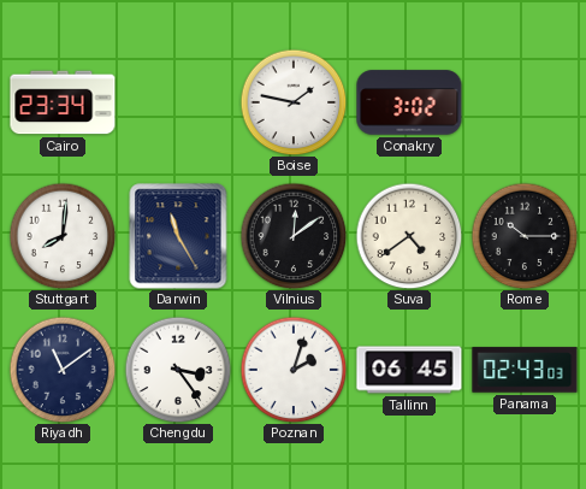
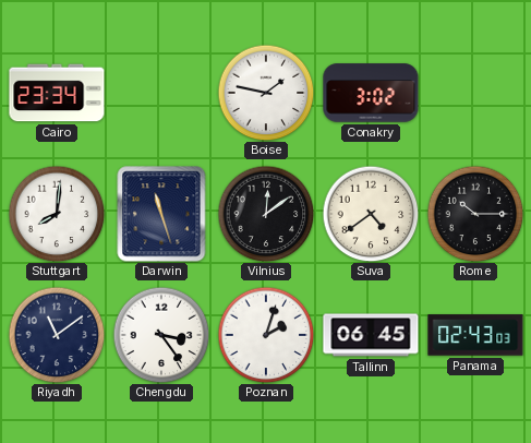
Darwin: 11:25 -> 11:27 (161, 214)
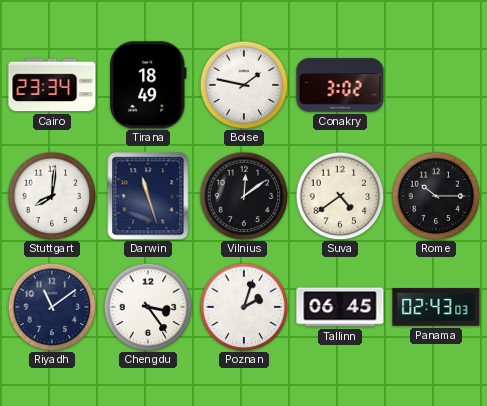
Tirana: none -> 18:49 (148, 85)
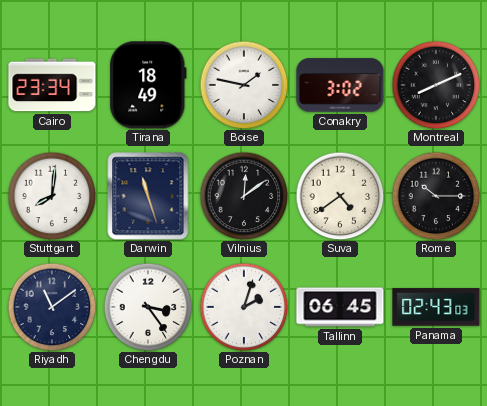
Montreal: none -> 8:11 (436, 85)
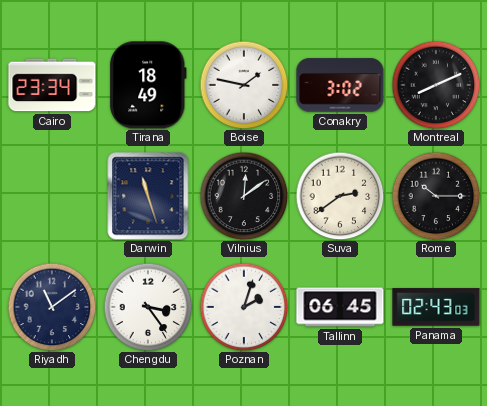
Stuttgart: 8:01 -> none (52, 196)
Suva: 4:39 -> 2:39 (340, 196)
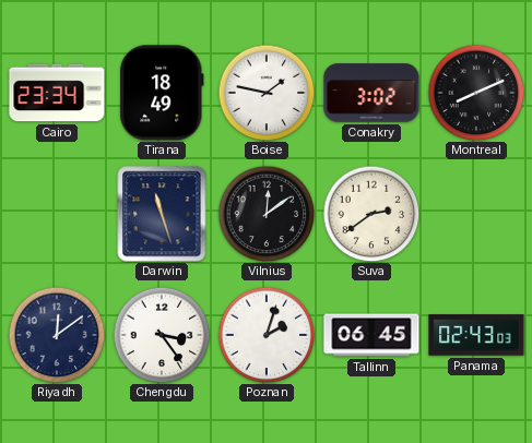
Rome: 10:15 -> none (436, 196)
Riyadh: 11:09 -> 12:09 (57, 335)
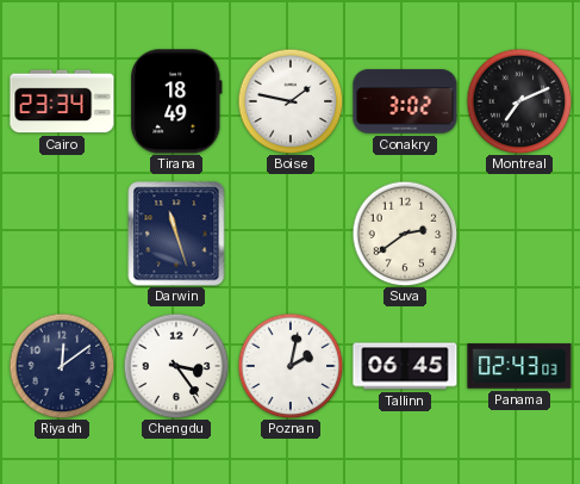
Montreal: 8:11 -> 7:11 (519, 101)
Vilnius: 12:09 -> none (267, 214)
Poznan: 2:03 -> 2:02 (291, 366)
